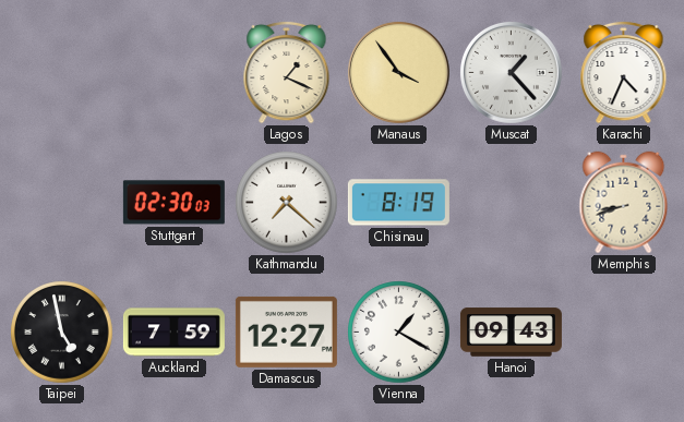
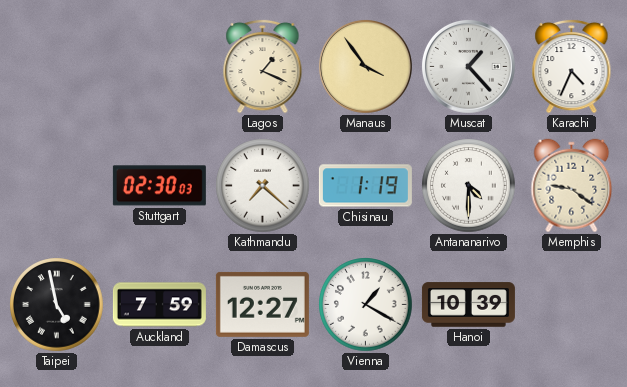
Chisinau: 8:19 -> 1:19 (365, 186)
Antananarivo: none -> 4:30 (469, 186)
Memphis: 8:42 -> 9:21 (572, 186)
Hanoi: 09:43 -> 10:39 (468, 305)
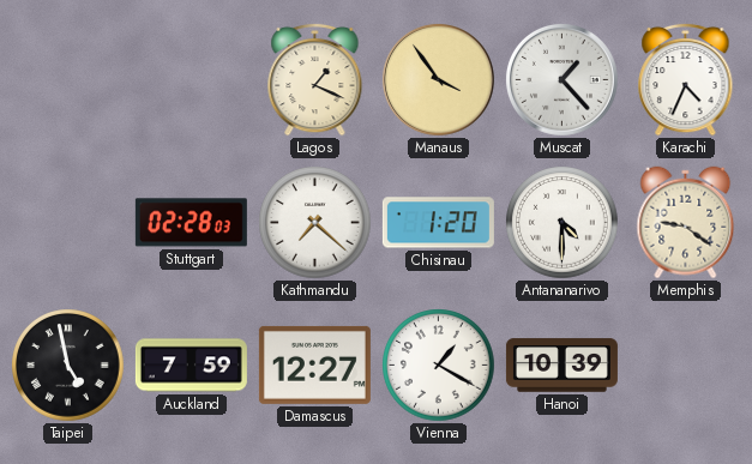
Stuttgart: 02:30 -> 02:28 (191, 223)
Chisinau: 1:19 -> 1:20 (438, 223)
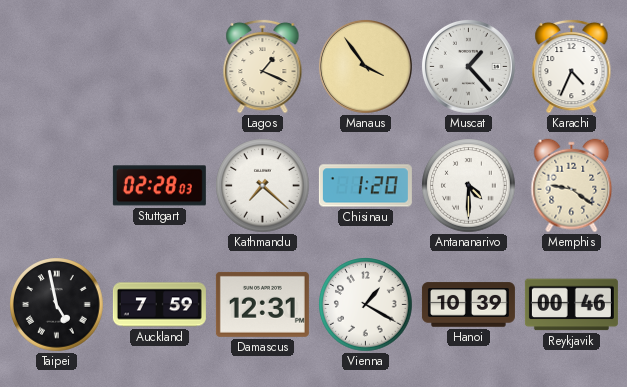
Damascus: 12:27 -> 12:31 (262, 304)
Reykjavik: none -> 00:46 (571, 305)
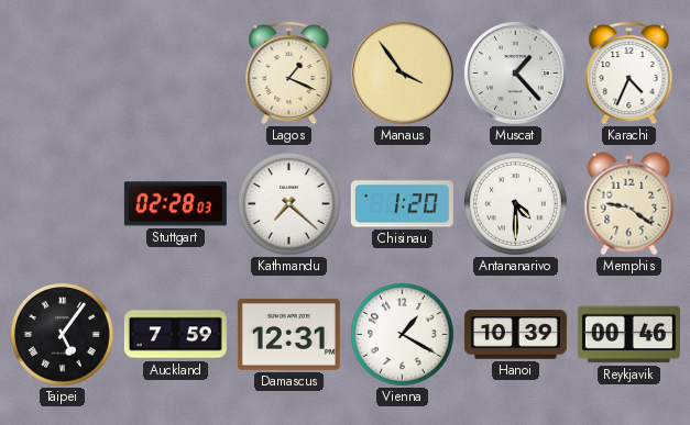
Taipei: 4:58 -> 5:06 (63, 335)
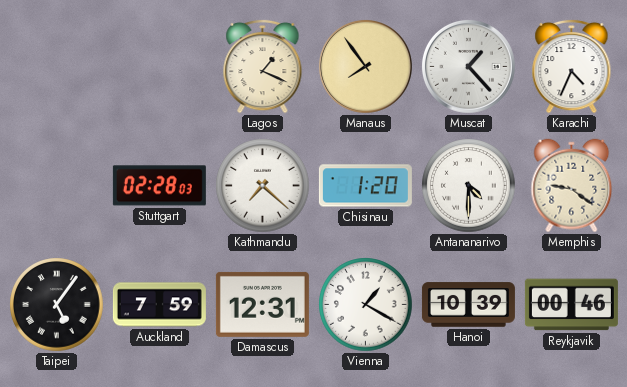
Manaus: 3:54 -> 7:54 (365, 66)
